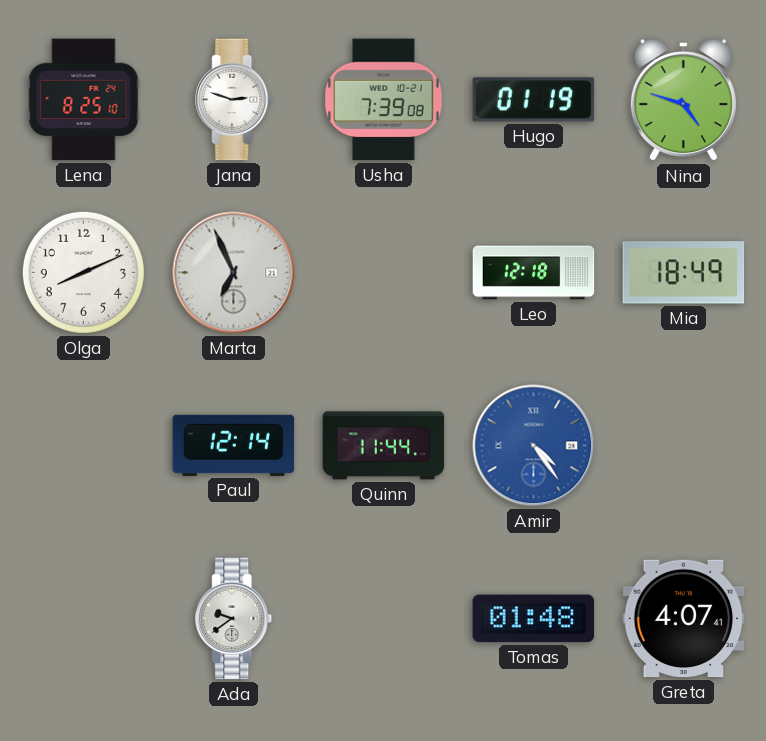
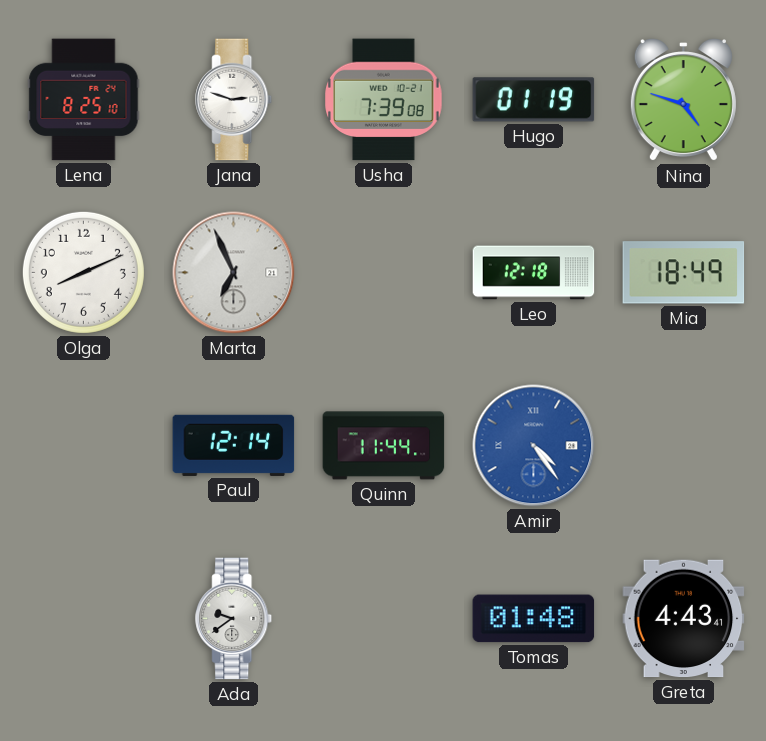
Greta: 4:07 -> 4:43 (684, 619)
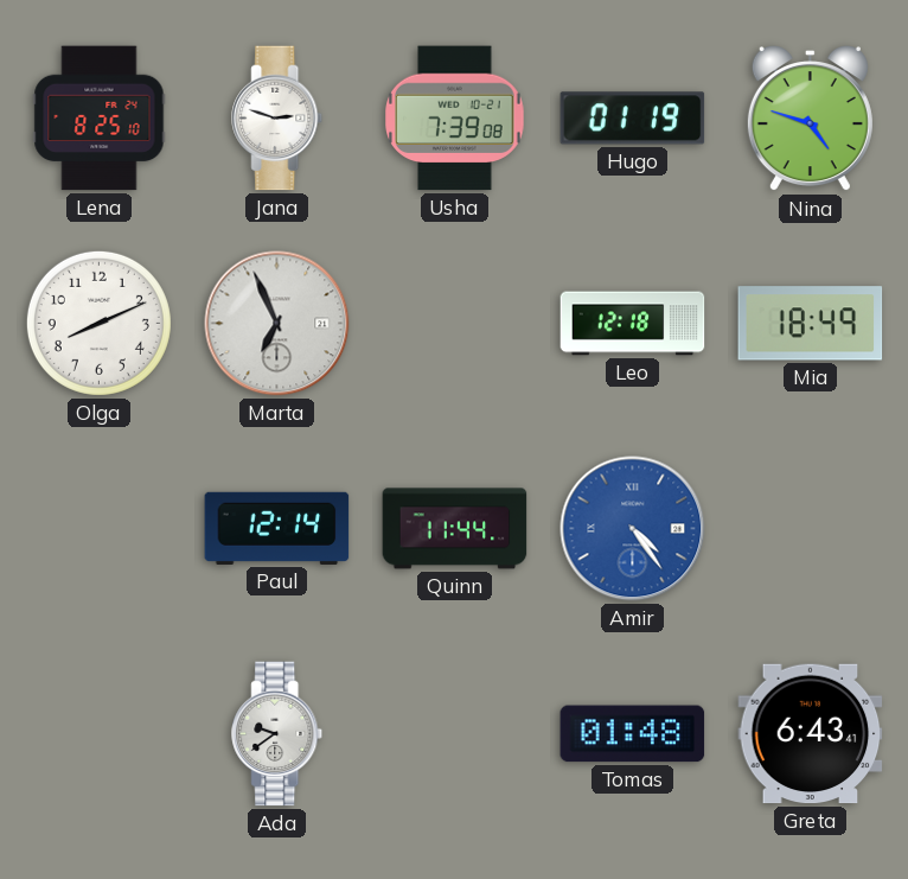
Greta: 4:43 -> 6:43 (811, 734)
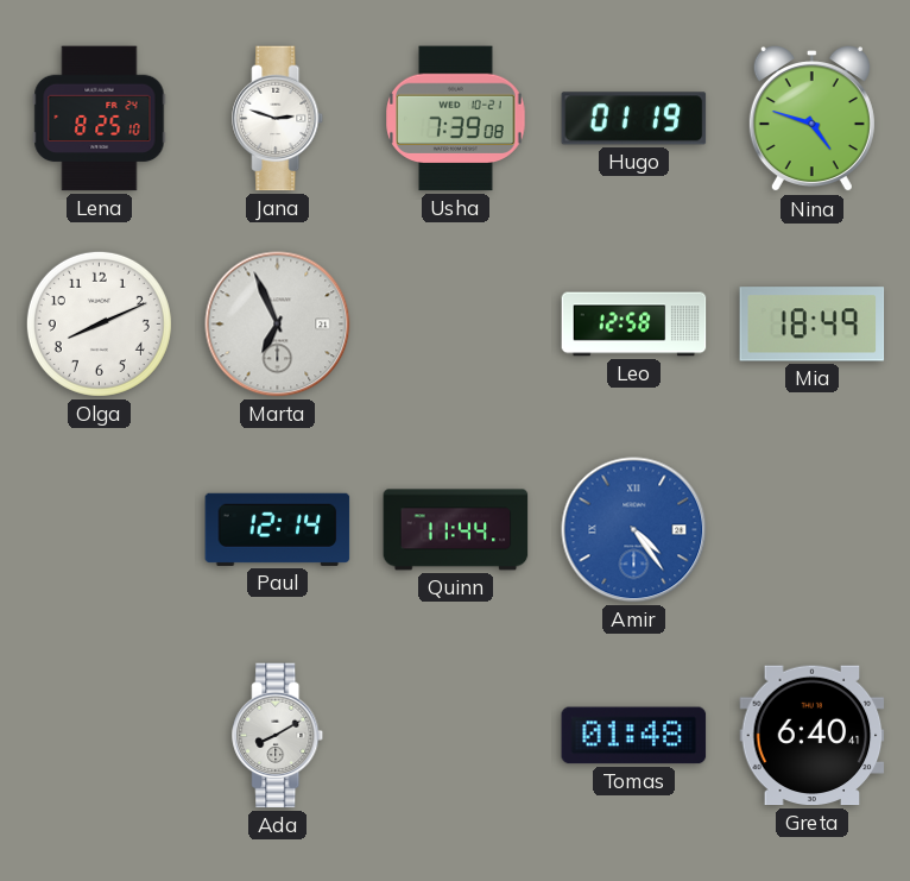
Leo: 12:18 -> 12:58 (634, 325)
Ada: 9:39 -> 8:10 (278, 736)
Greta: 6:43 -> 6:40 (813, 736)
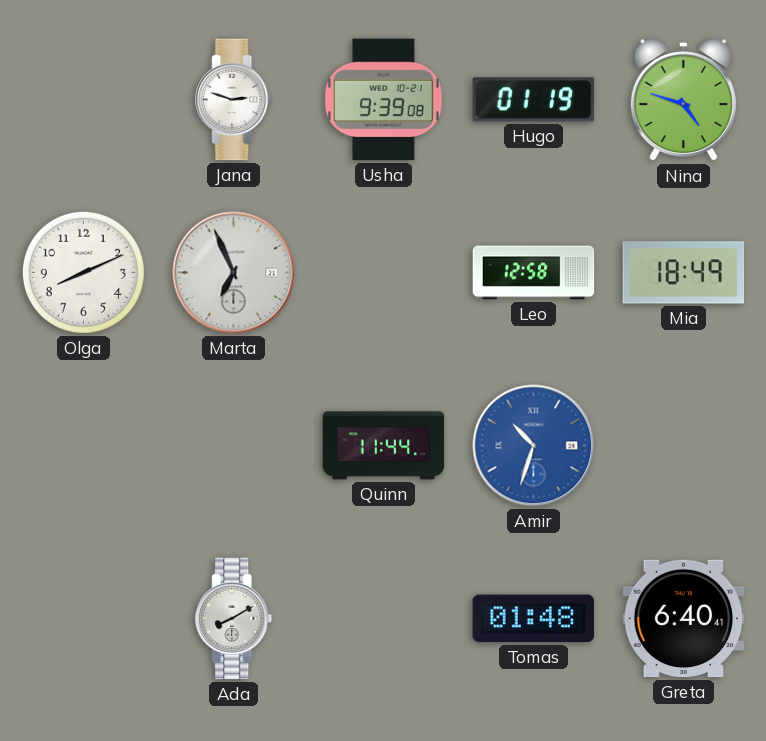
Lena: 8:25 -> none (100, 119)
Usha: 7:39 -> 9:39 (384, 100)
Paul: 12:14 -> none (278, 529)
Amir: 4:24 -> 10:33 (534, 446)
